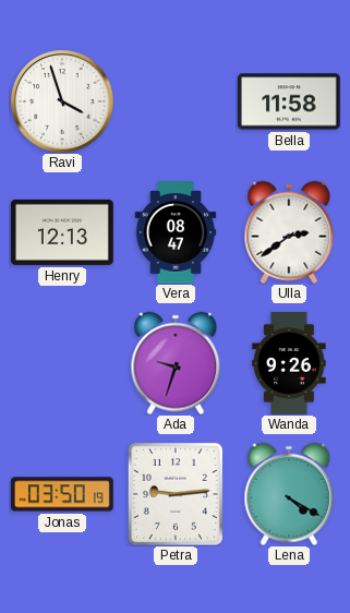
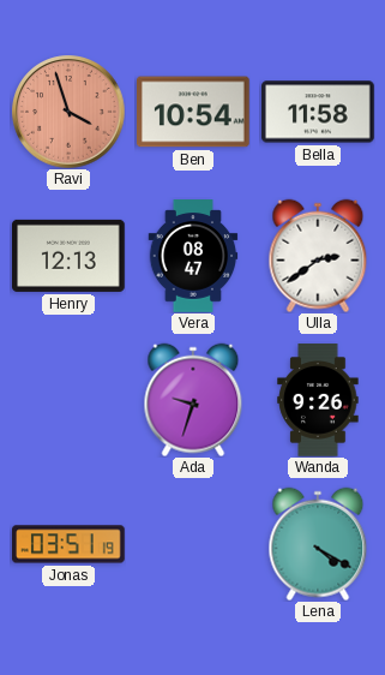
Ravi dial: white -> salmon (68, 112)
Ben: none -> 10:54 (194, 112)
Jonas: 03:50 -> 03:51 (68, 544)
Petra: 9:14 -> none (176, 494)
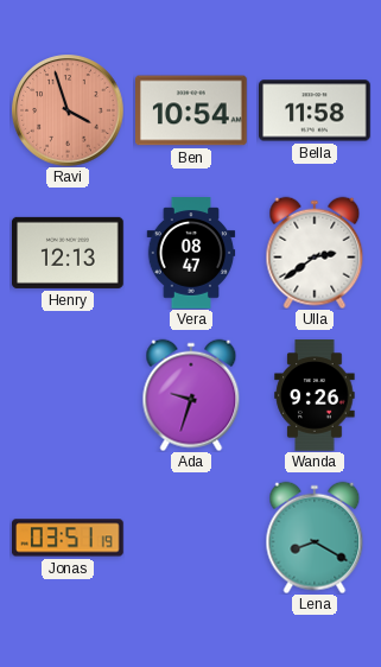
Lena: 4:20 -> 8:20 (315, 538)
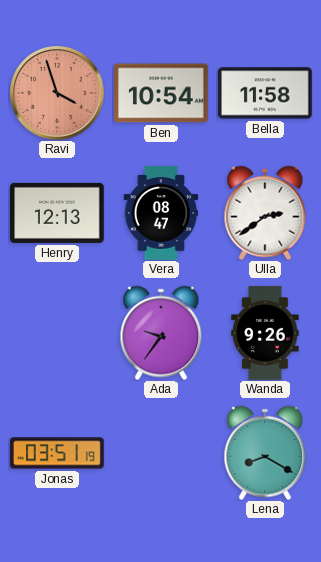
Ada: 9:33 -> 9:36 (161, 333)
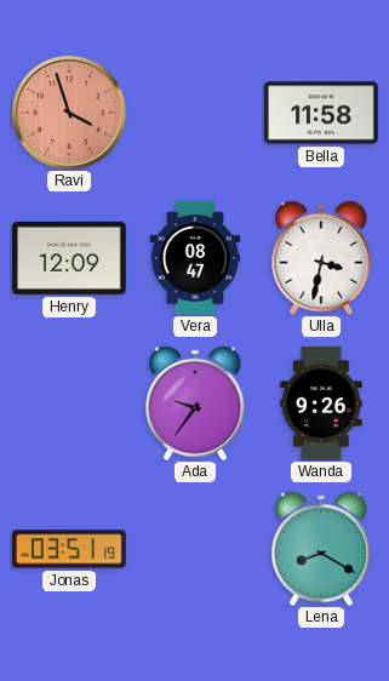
Ben: 10:54 -> none (162, 93)
Henry: 12:13 -> 12:09 (70, 258)
Ulla: 2:39 -> 3:32 (321, 258)
